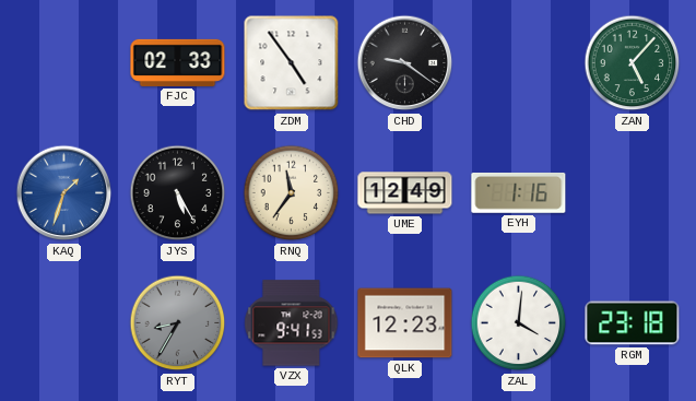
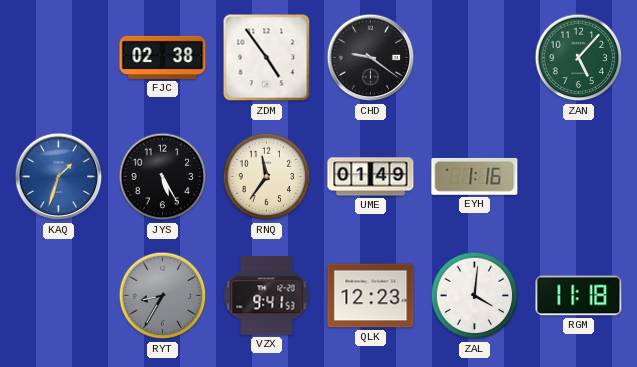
FJC: 02:33 -> 02:38 (163, 57)
UME: 12:49 -> 01:49 (371, 177)
RGM: 23:18 -> 11:18 (579, 296)
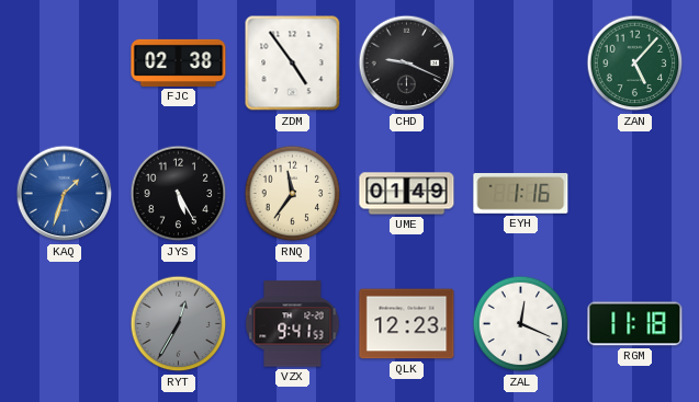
CHD: 9:21 -> 9:19 (407, 64)
RYT: 8:35 -> 12:35 (179, 324)
ZAL: 4:01 -> 12:19 (521, 324)
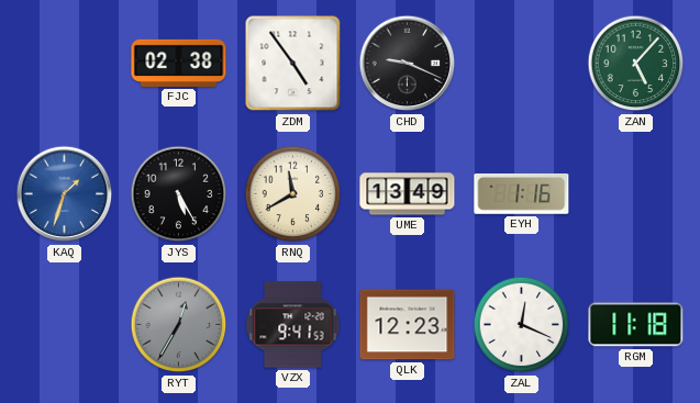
RNQ: 11:36 -> 11:40 (293, 194)
UME: 01:49 -> 13:49 (408, 194)
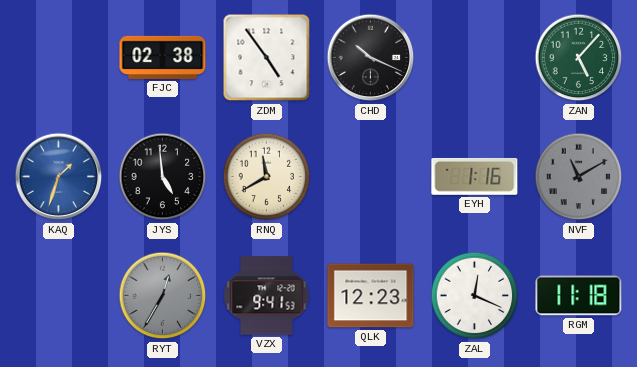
CHD: 9:19 -> 10:19 (371, 58)
JYS: 5:25 -> 4:59 (163, 177)
UME: 13:49 -> none (408, 194)
NVF: none -> 11:10 (579, 177)
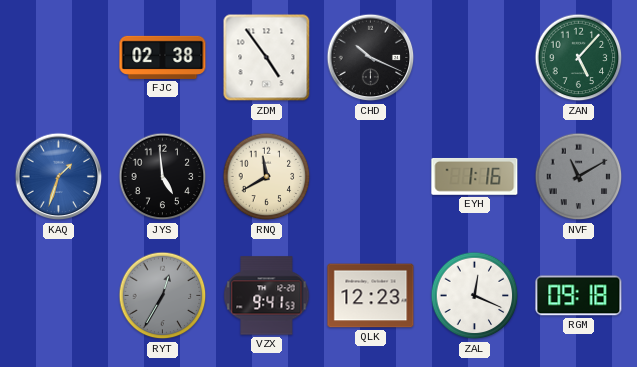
RGM: 11:18 -> 09:18 (579, 296)
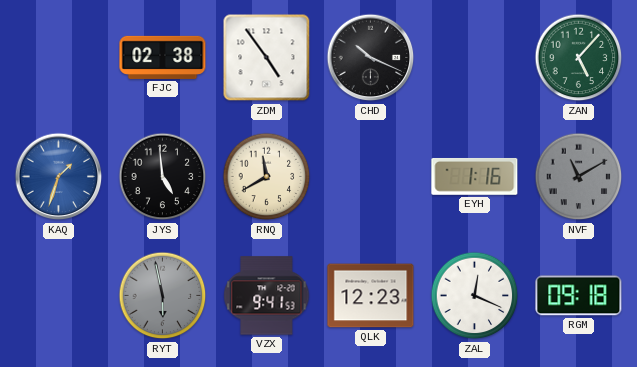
RYT: 12:35 -> 5:58 (163, 296)
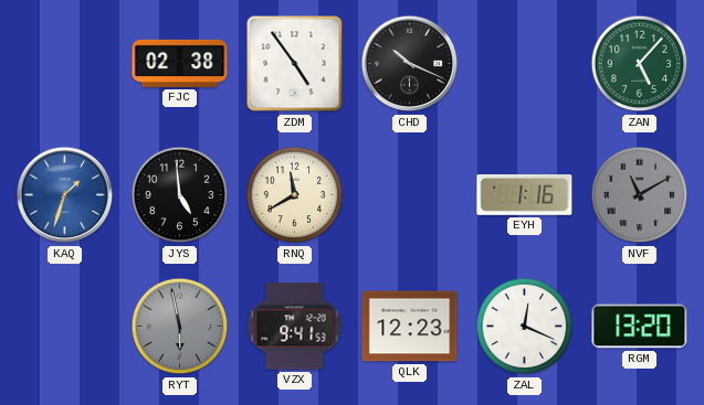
RGM: 09:18 -> 13:20 (640, 327)
